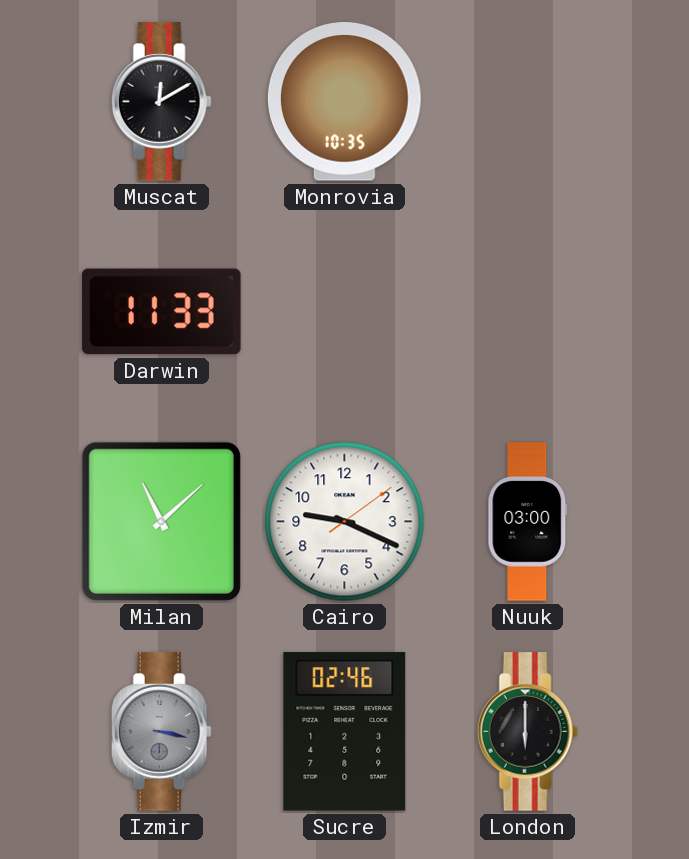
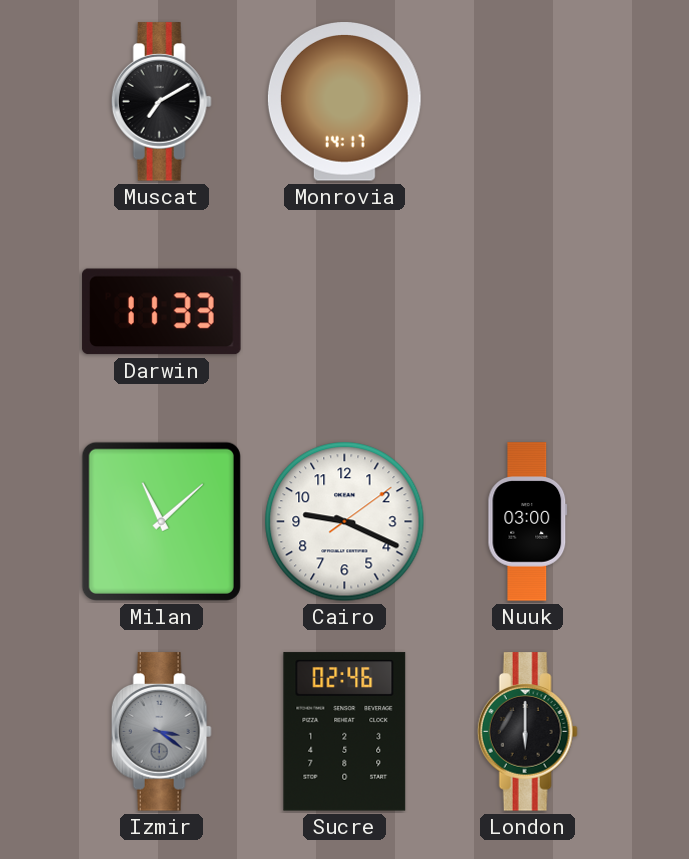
Muscat: 12:10 -> 7:10 (161, 102)
Monrovia: 10:35 -> 14:17 (344, 102)
Izmir: 3:17 -> 3:21 (161, 732)
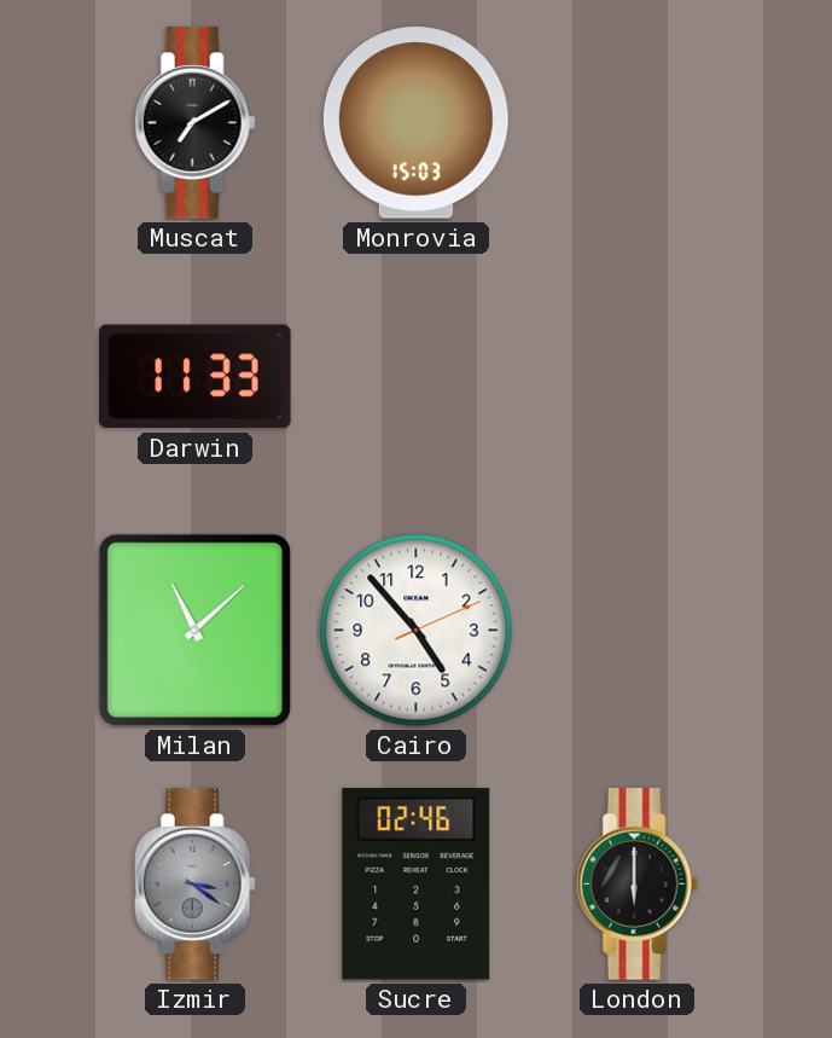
Monrovia: 14:17 -> 15:03 (415, 123)
Cairo: 9:19 -> 4:53 (417, 631)
Nuuk: 03:00 -> none (528, 522)
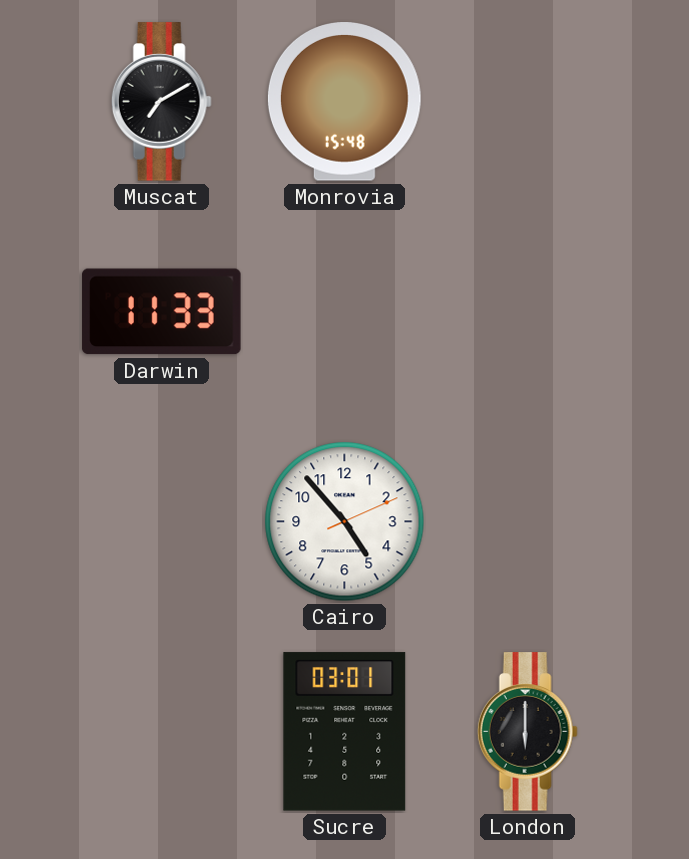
Monrovia: 15:03 -> 15:48 (344, 102)
Milan: 11:08 -> none (194, 630)
Izmir: 3:21 -> none (194, 885)
Sucre: 02:46 -> 03:01 (345, 732)
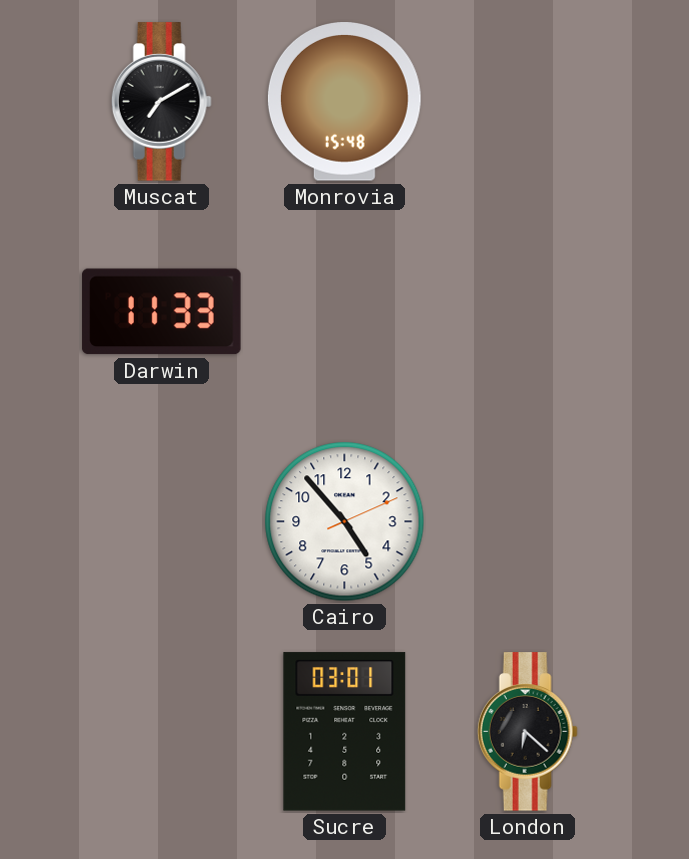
London: 6:00 -> 6:22 (527, 732)
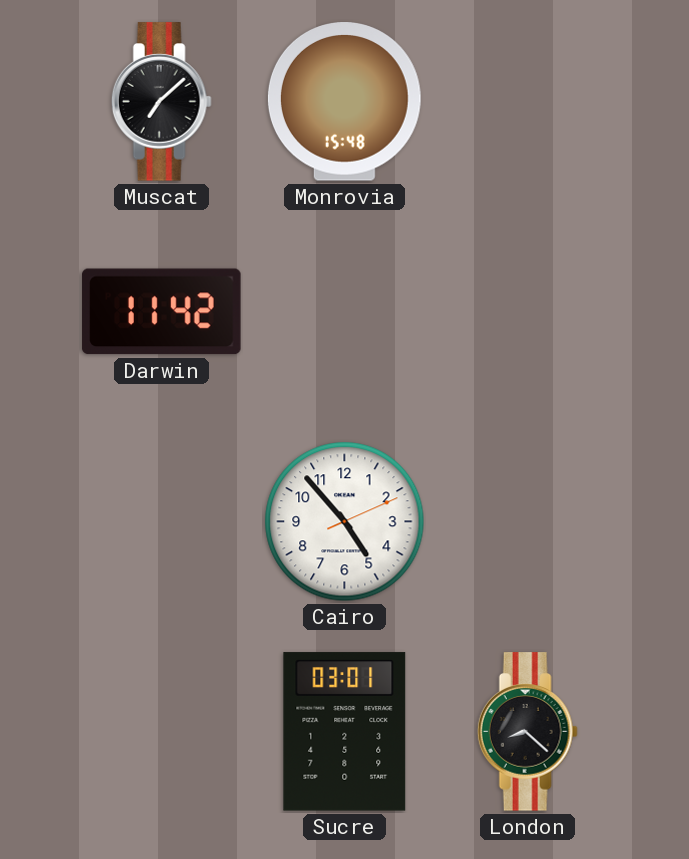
Muscat: 7:10 -> 7:08 (161, 102)
Darwin: 11:33 -> 11:42 (162, 312)
London: 6:22 -> 8:22 (527, 732)
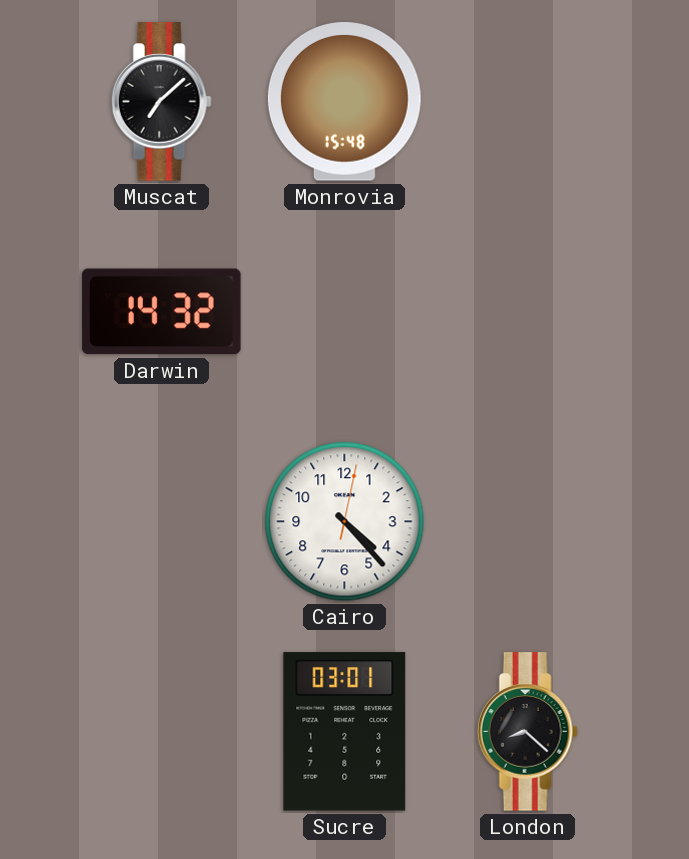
Darwin: 11:42 -> 14:32 (162, 312)
Cairo: 4:53 -> 4:23 (345, 522)
